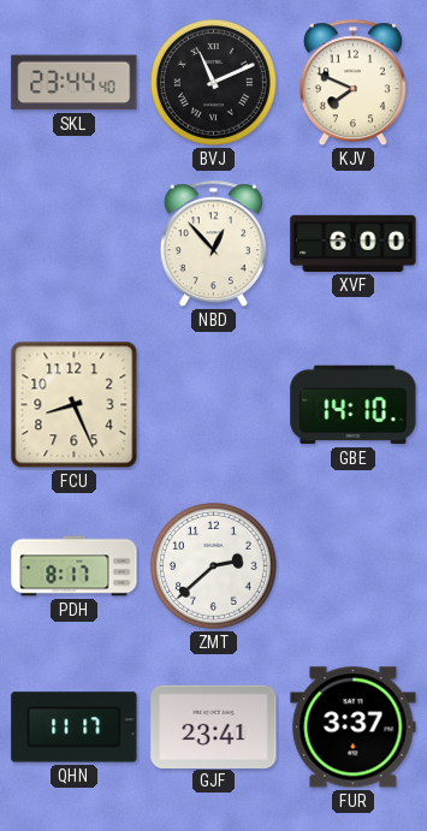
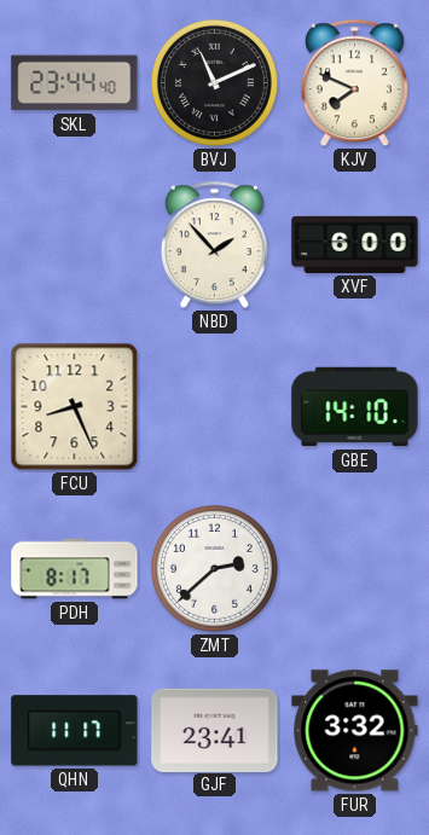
NBD: 12:53 -> 1:53 (214, 245)
FUR: 3:37 -> 3:32 (355, 731)
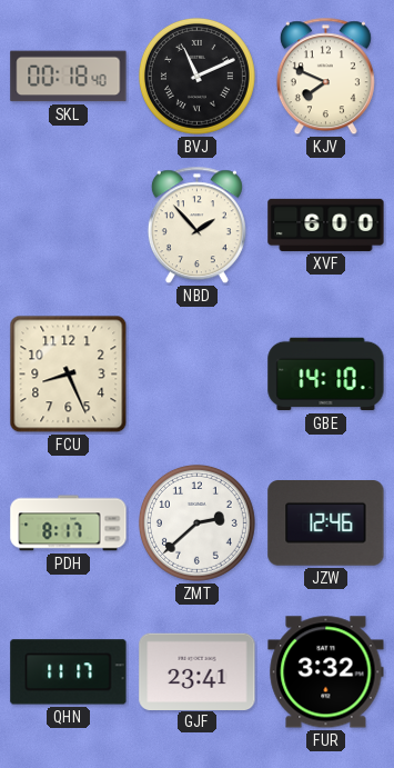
SKL: 23:44 -> 00:18 (69, 77)
JZW: none -> 12:46 (326, 523)
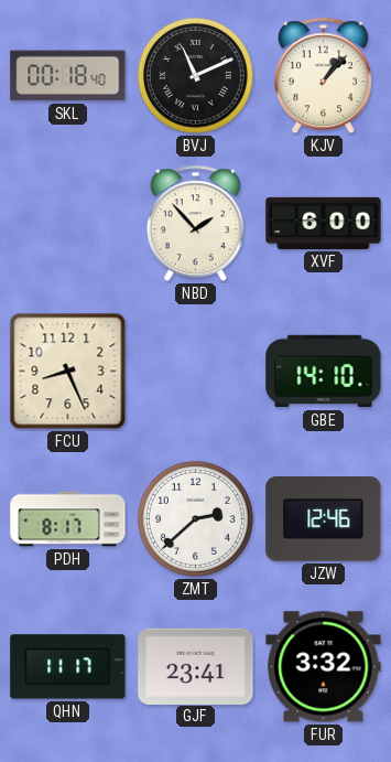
KJV: 7:49 -> 1:07 (323, 76)
